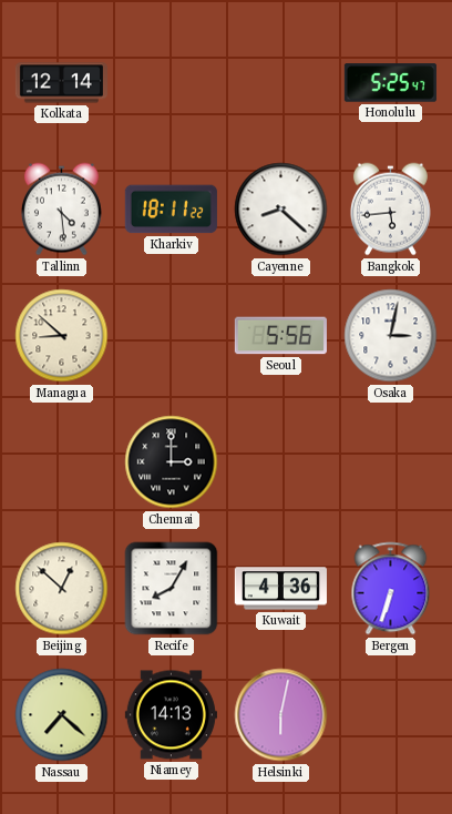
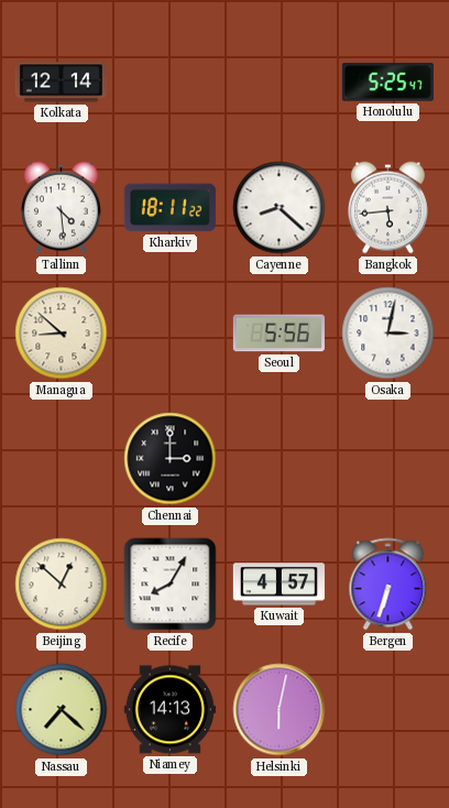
Kuwait: 4:36 -> 4:57 (278, 585)
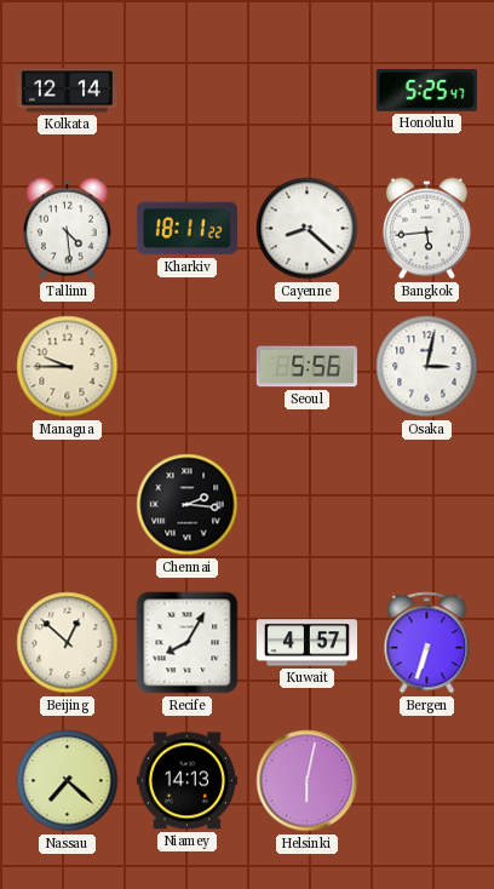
Managua: 8:52 -> 9:45 (68, 367)
Chennai: 3:00 -> 2:16 (188, 505)
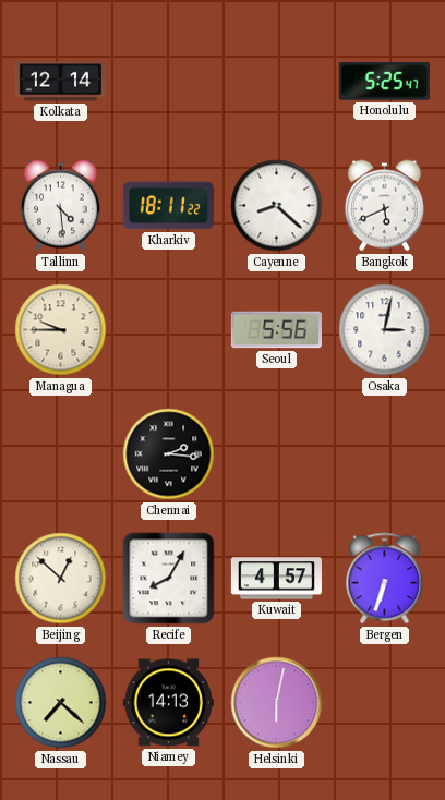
Bangkok: 5:44 -> 5:41 (384, 206)
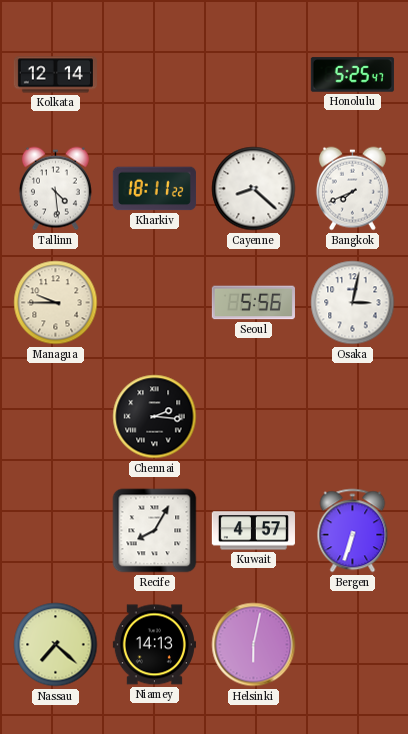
Bangkok: 5:41 -> 7:41 (352, 189)
Beijing: 12:52 -> none (61, 579)
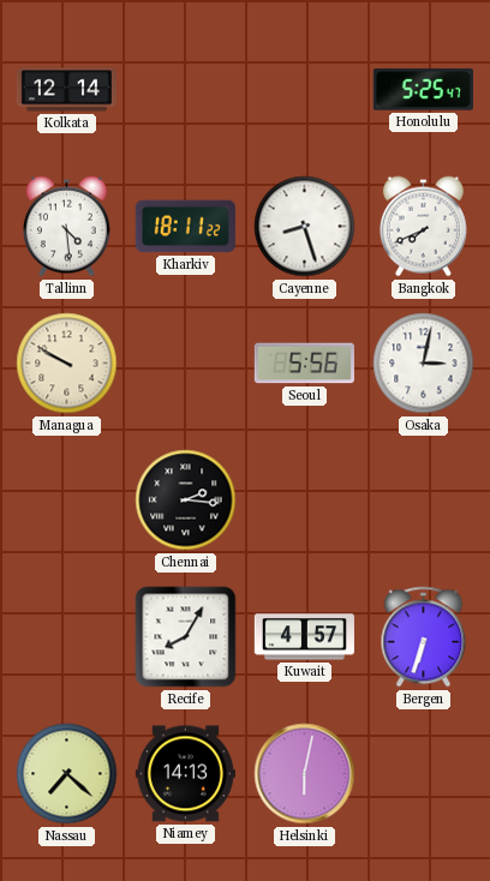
Cayenne: 8:22 -> 8:27 (305, 227)
Managua: 9:45 -> 9:50 (67, 364)
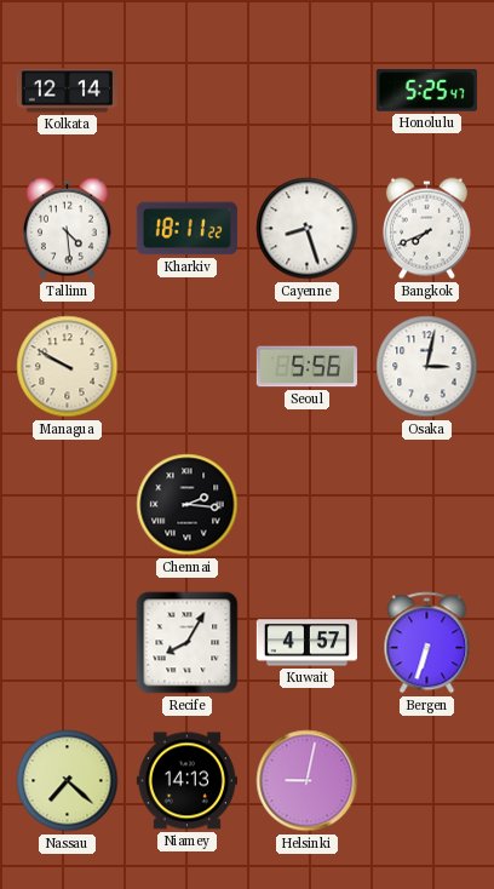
Helsinki: 6:02 -> 9:02 (308, 781)
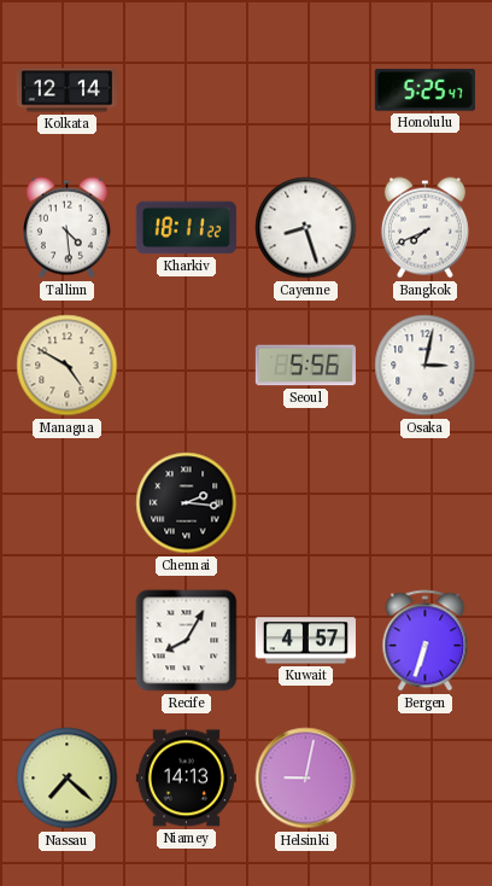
Managua: 9:50 -> 4:50 (68, 366)
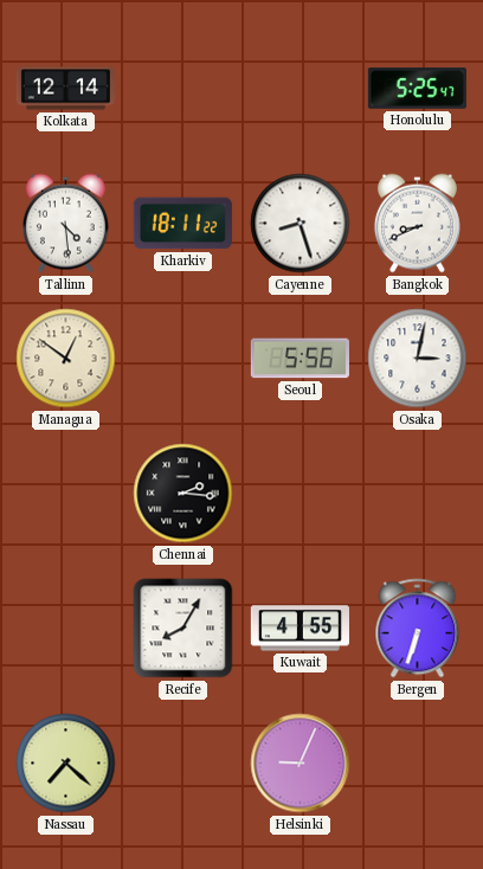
Bangkok: 7:41 -> 8:41 (417, 224)
Managua: 4:50 -> 12:51 (66, 359)
Kuwait: 4:57 -> 4:55 (300, 629)
Niamey: 14:13 -> none (186, 779)
Helsinki: 9:02 -> 9:04 (301, 764)
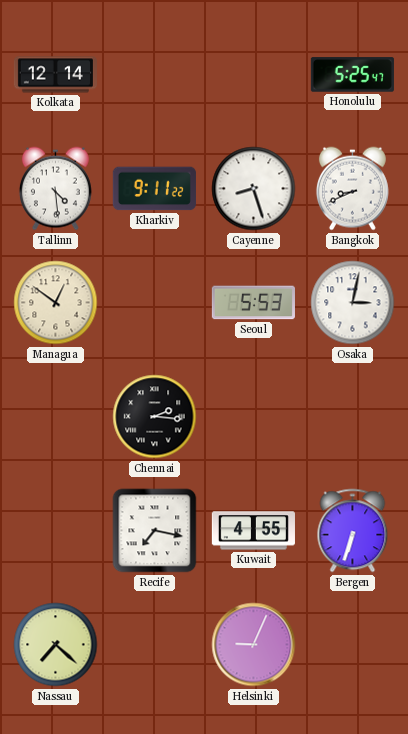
Kharkiv: 18:11 -> 9:11 (154, 189)
Seoul: 5:56 -> 5:53 (253, 303)
Recife: 8:05 -> 7:17 (155, 531)
